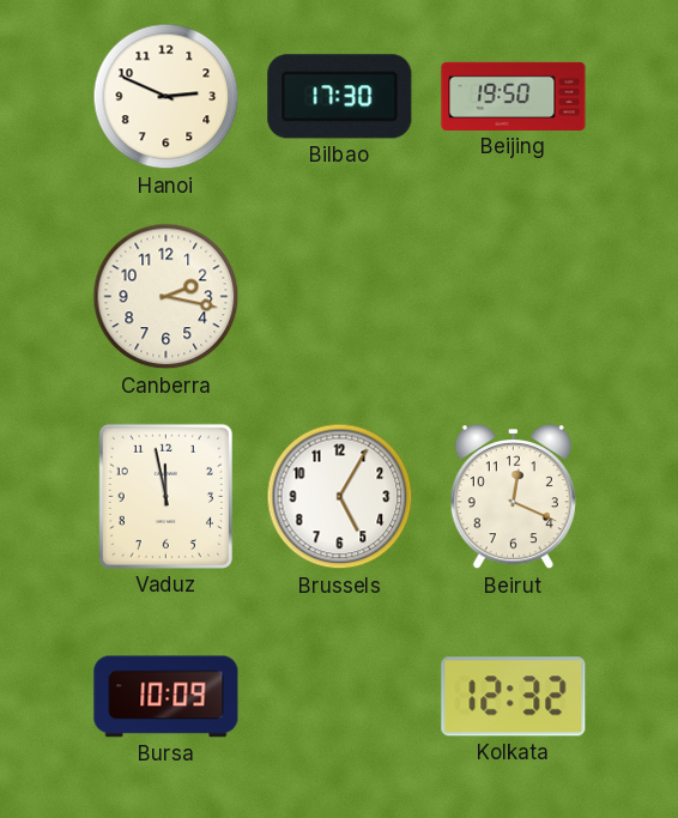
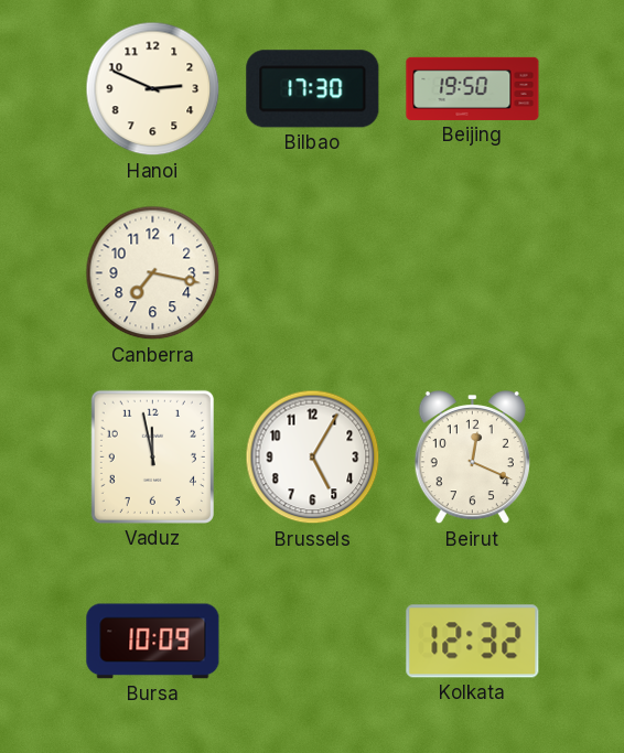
Canberra: 2:17 -> 7:17 (153, 273)
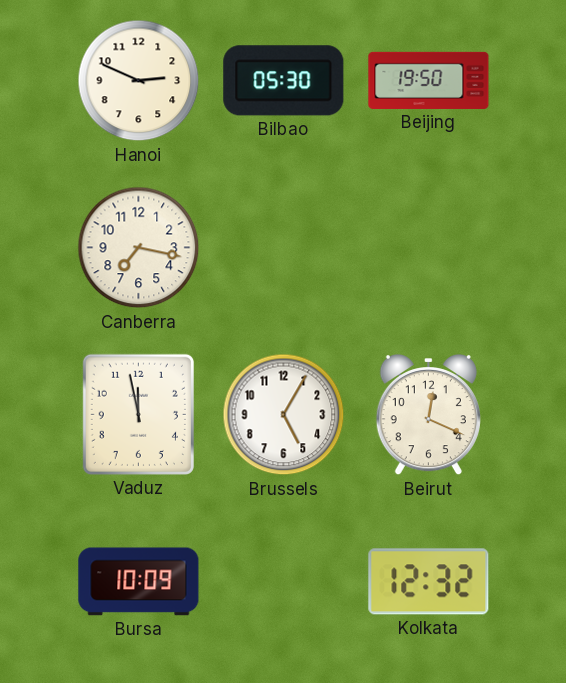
Bilbao: 17:30 -> 05:30 (284, 81)
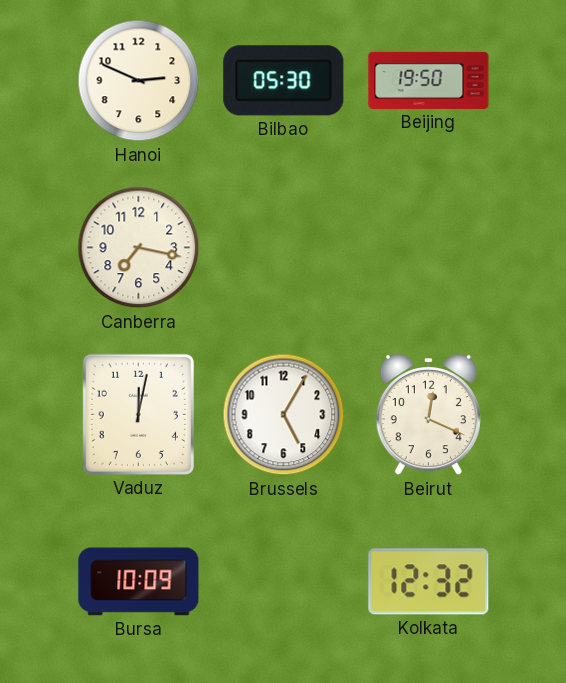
Vaduz: 11:58 -> 12:02 (138, 414)
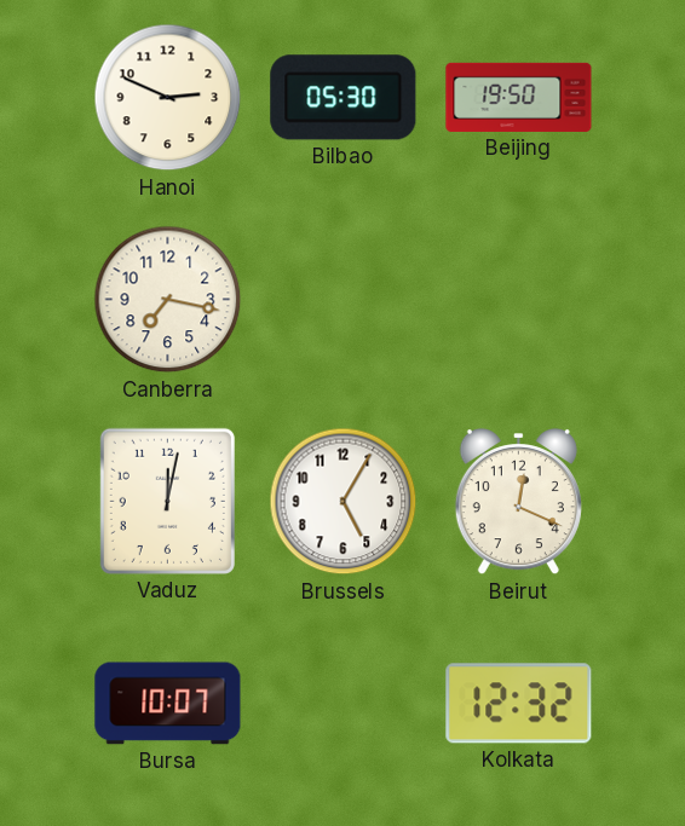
Bursa: 10:09 -> 10:07 (168, 704)
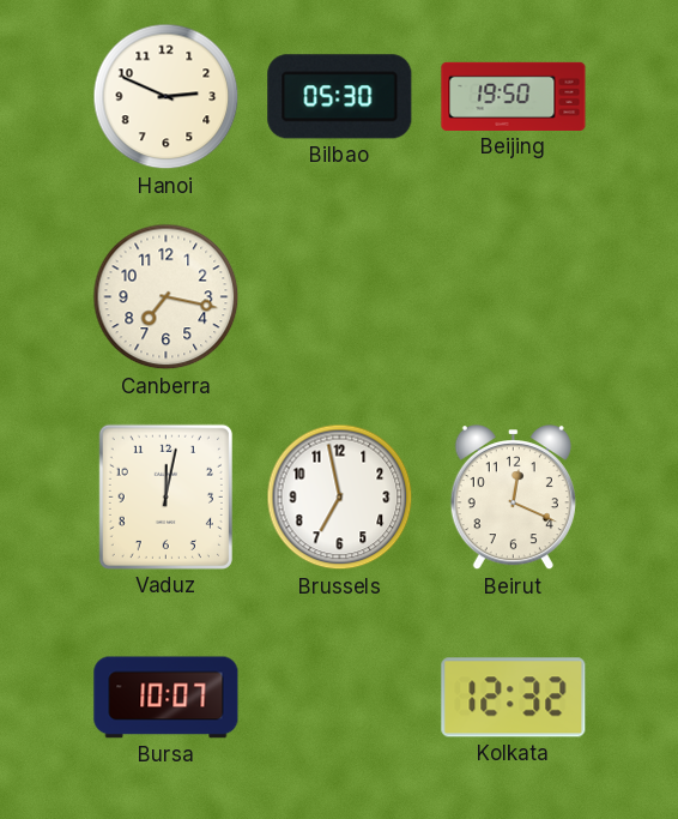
Brussels: 5:05 -> 6:58 (340, 498)
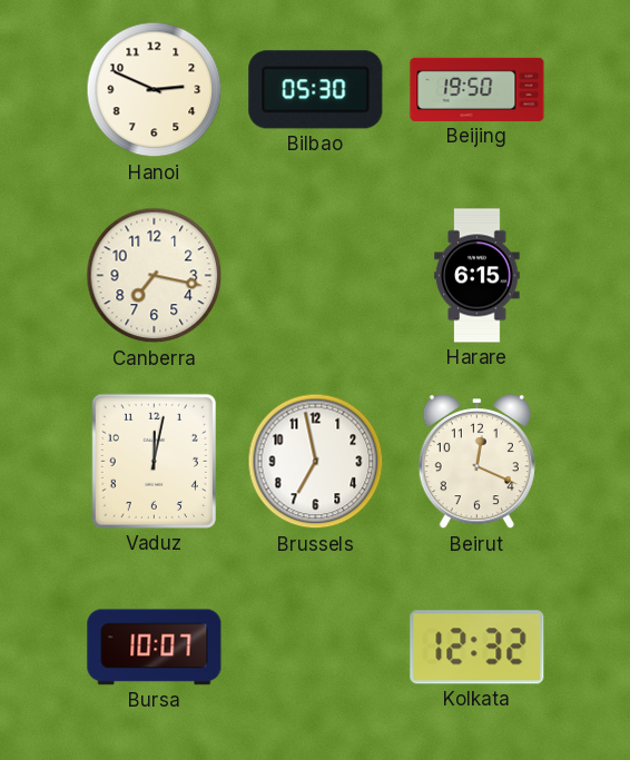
Harare: none -> 6:15 (478, 276)
